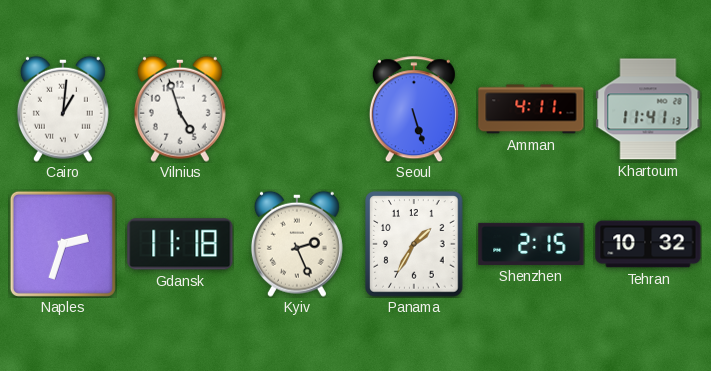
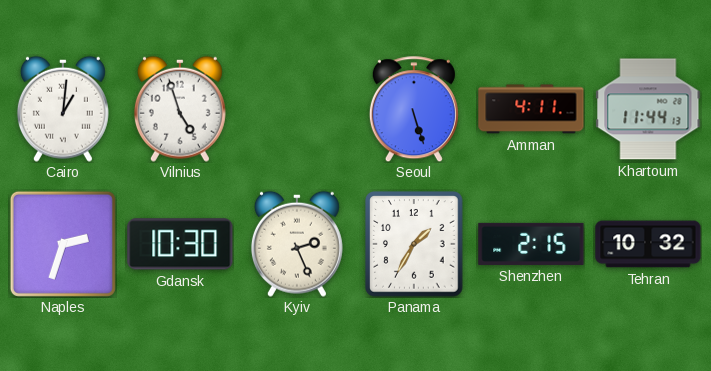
Khartoum: 11:41 -> 11:44 (648, 109)
Gdansk: 11:18 -> 10:30 (180, 244)
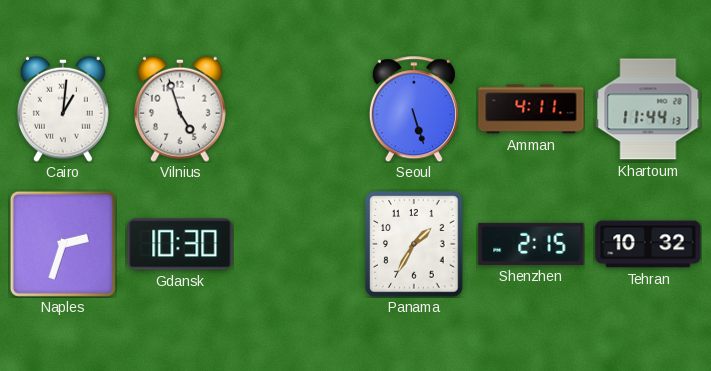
Kyiv: 2:26 -> none (297, 244)
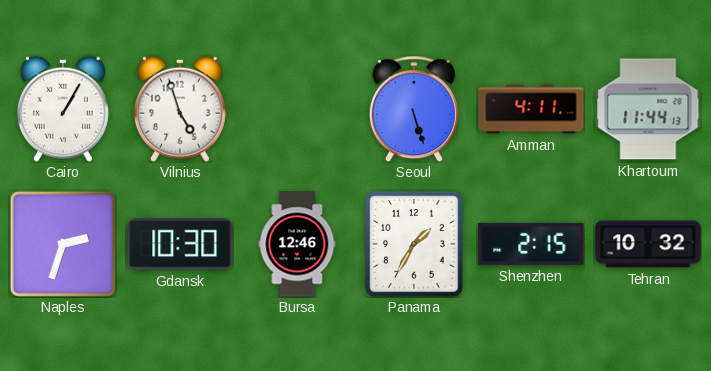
Cairo: 1:01 -> 1:05 (63, 109)
Bursa: none -> 12:46 (297, 244)
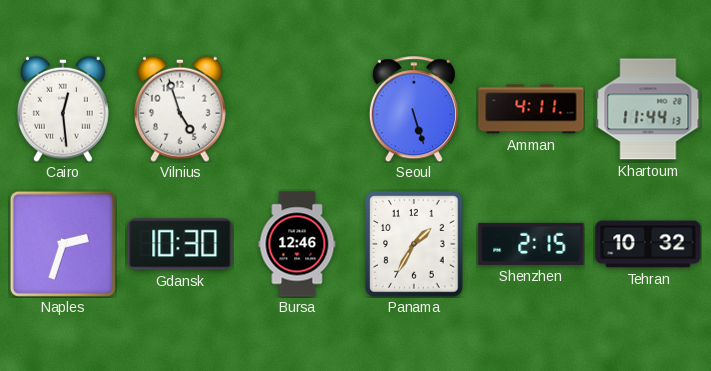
Cairo: 1:05 -> 12:29 (63, 109)
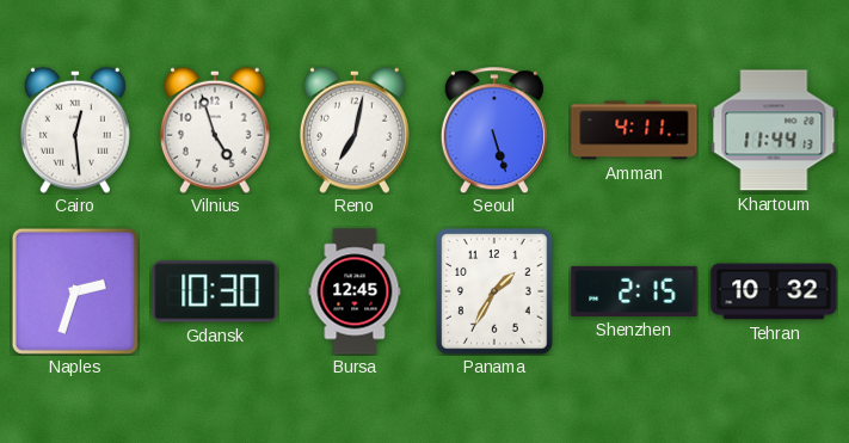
Reno: none -> 7:02 (355, 130)
Bursa: 12:46 -> 12:45 (355, 291)
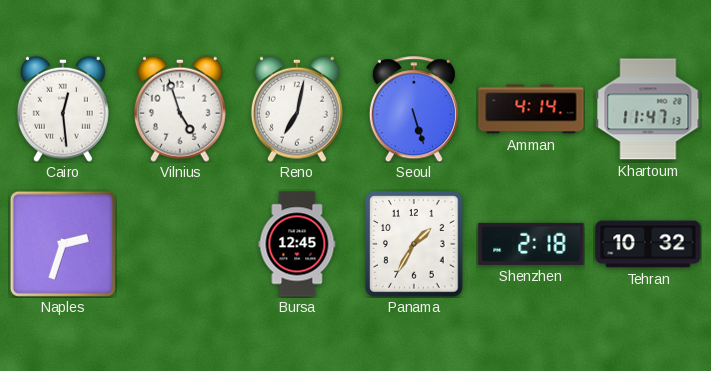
Amman: 4:11 -> 4:14 (531, 109)
Khartoum: 11:44 -> 11:47 (648, 109)
Gdansk: 10:30 -> none (215, 291)
Shenzhen: 2:15 -> 2:18 (531, 244)
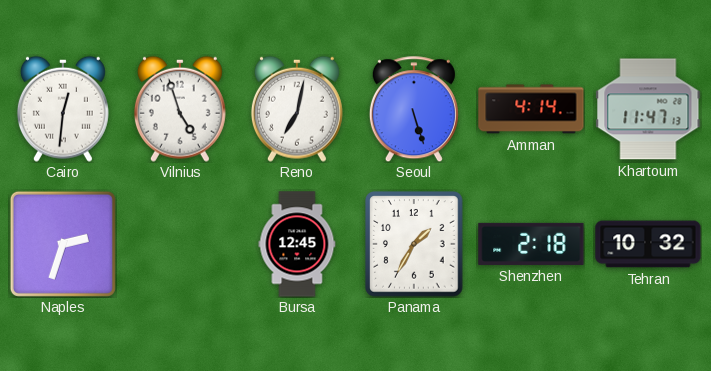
Cairo: 12:29 -> 12:31 (63, 109)
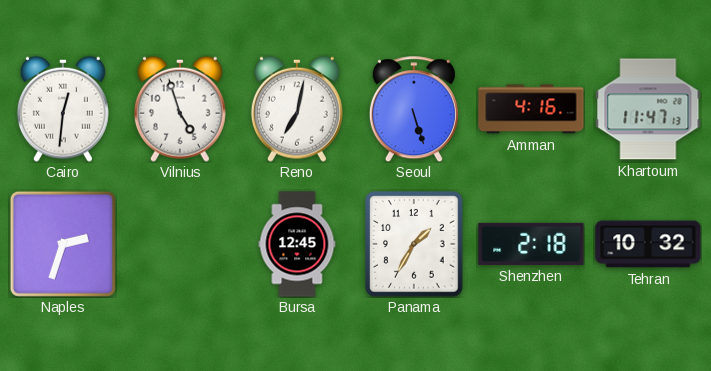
Amman: 4:14 -> 4:16 (531, 109)
